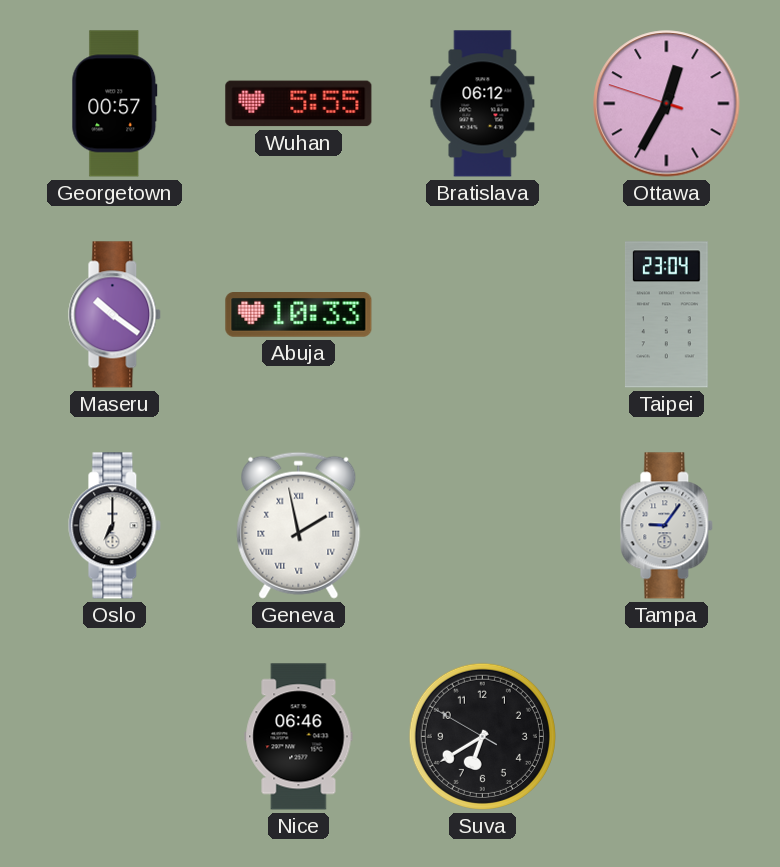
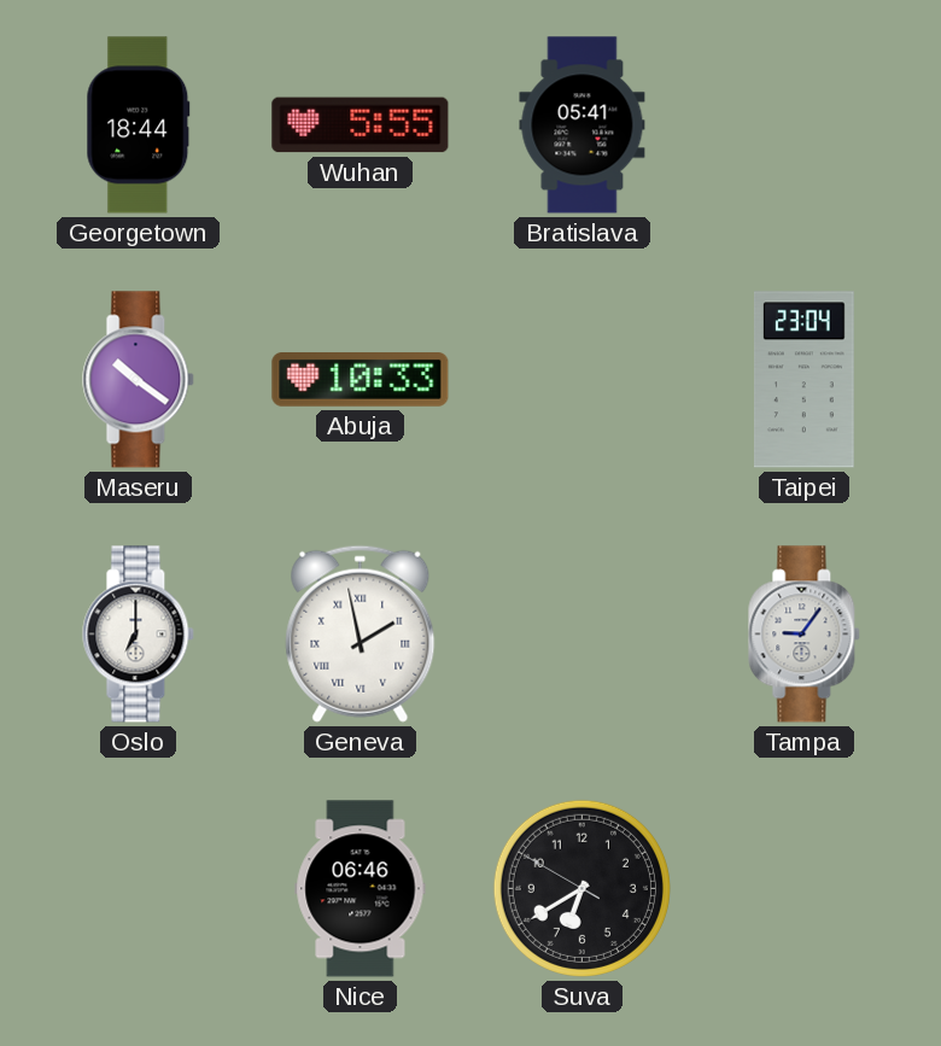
Georgetown: 00:57 -> 18:44 (139, 125)
Bratislava: 06:12 -> 05:41 (583, 125)
Ottawa: 12:34 -> none (667, 104)
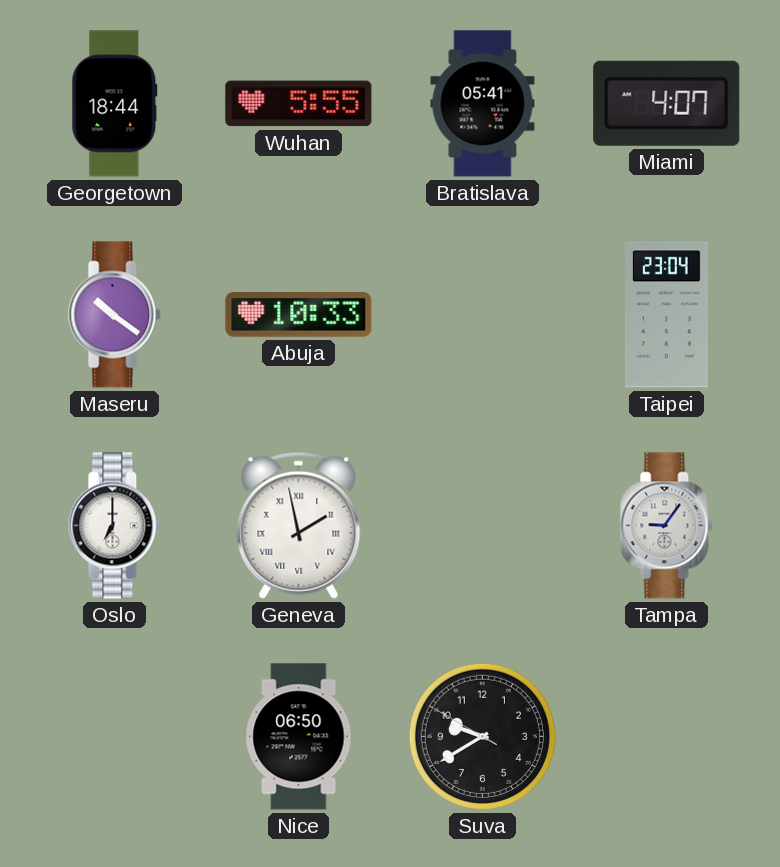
Miami: none -> 4:07 (667, 103)
Nice: 06:46 -> 06:50 (299, 737)
Suva: 6:39 -> 9:39 (482, 736)
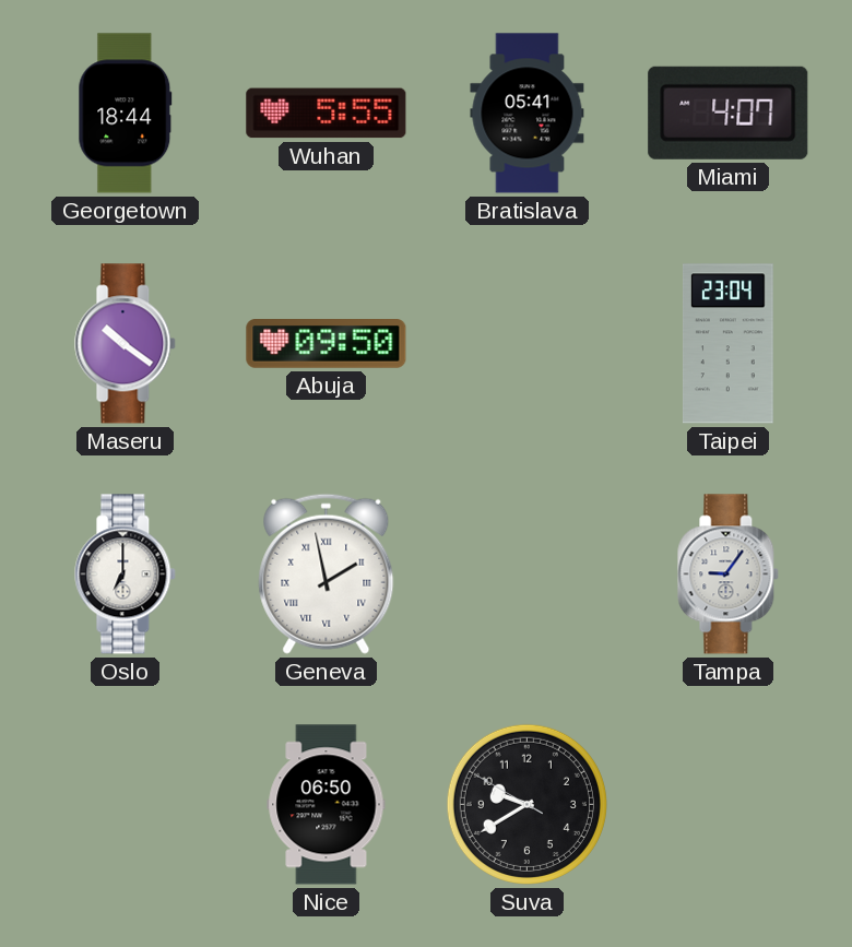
Abuja: 10:33 -> 09:50 (327, 344)
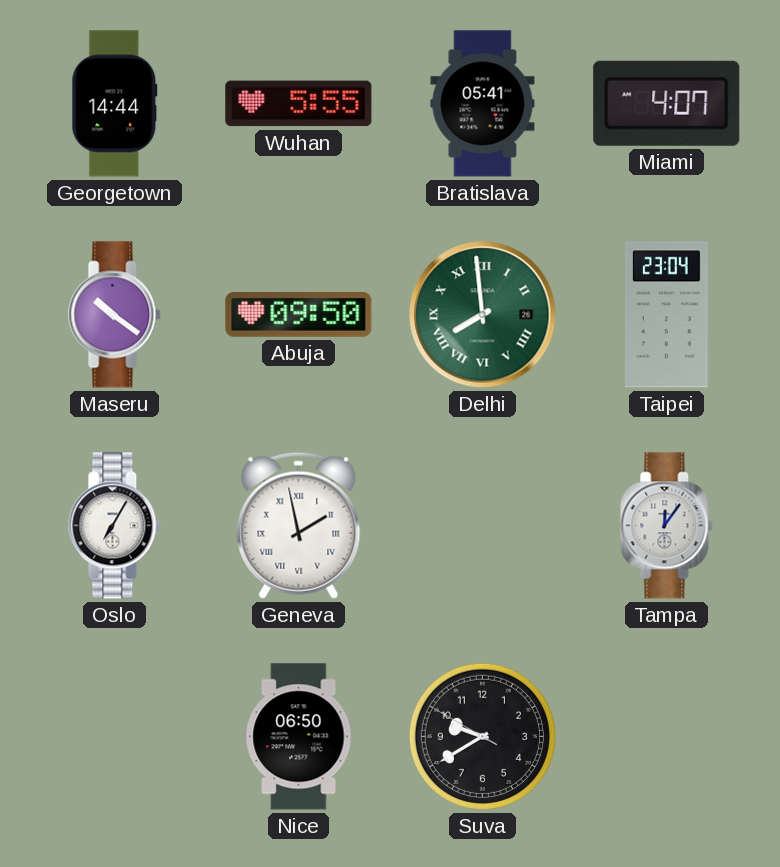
Georgetown: 18:44 -> 14:44 (115, 104)
Delhi: none -> 7:59 (483, 315)
Oslo: 7:00 -> 7:05 (115, 526)
Tampa: 9:06 -> 12:06 (667, 526)
